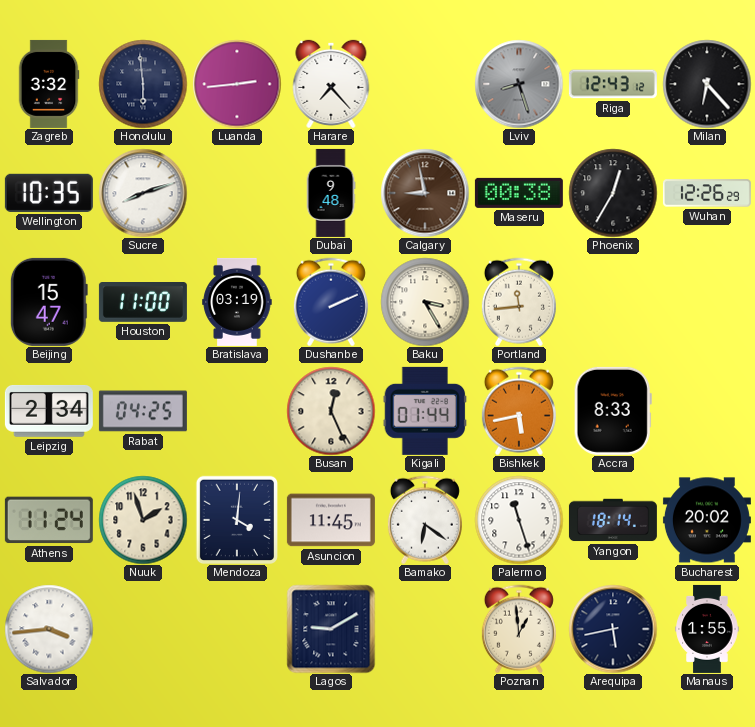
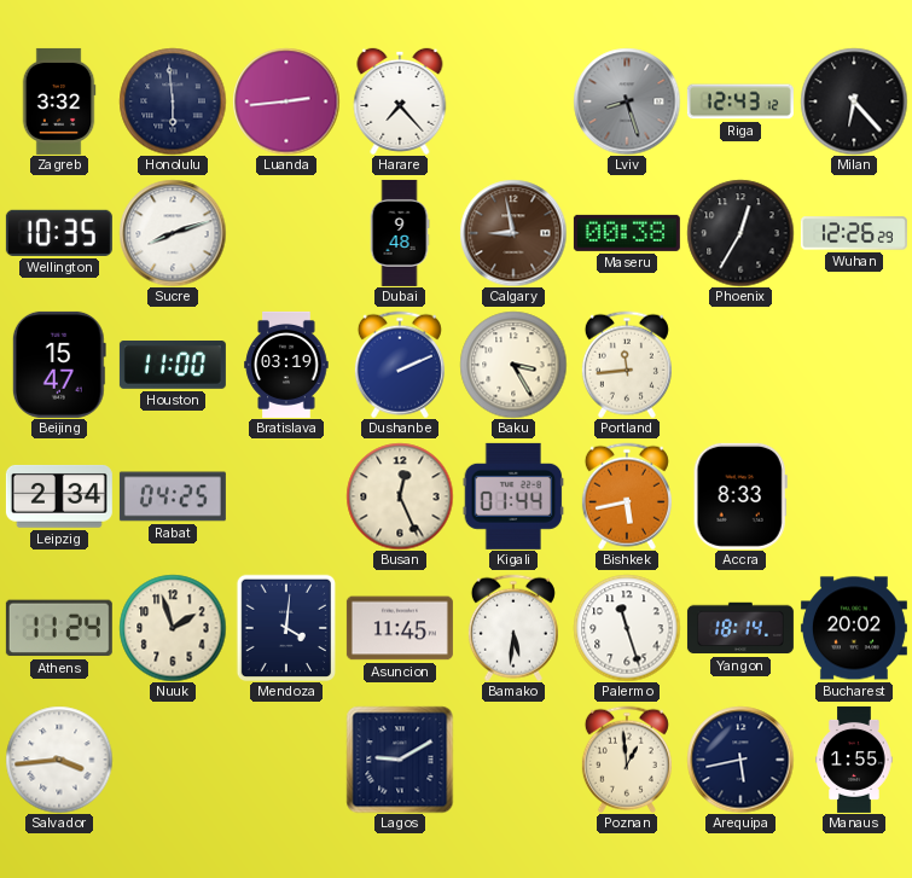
Bamako: 6:21 -> 5:31 (513, 628)
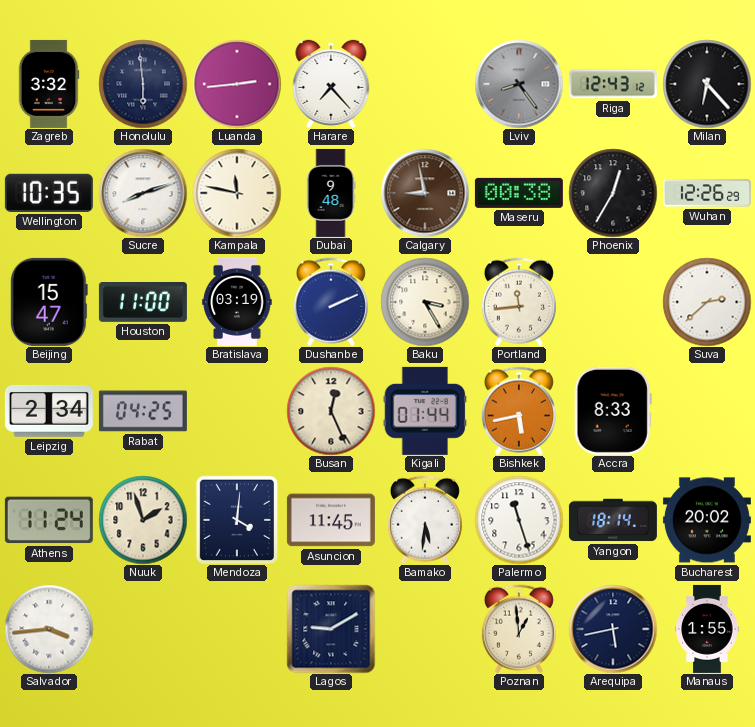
Lviv: 8:27 -> 8:24 (519, 84)
Kampala: none -> 11:47 (237, 193)
Suva: none -> 2:38 (707, 302)
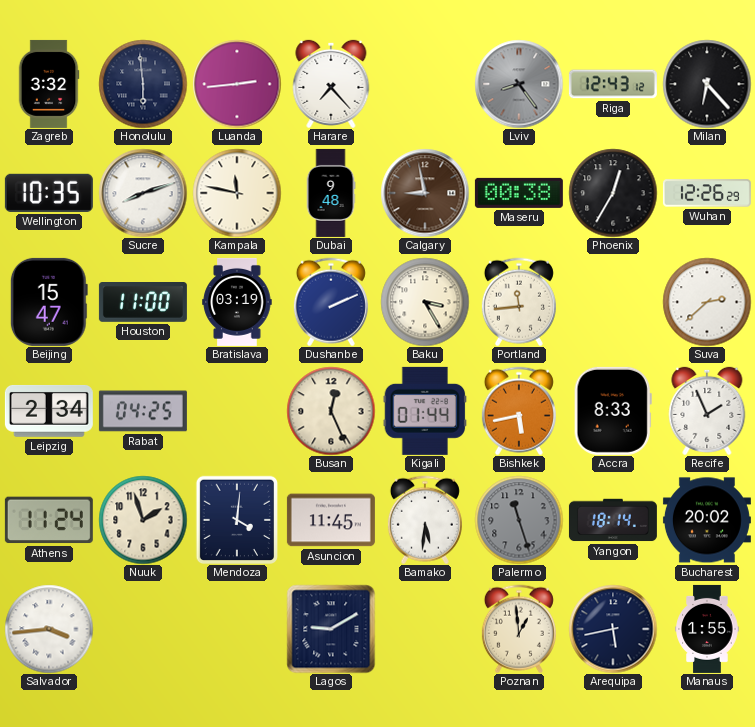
Recife: none -> 1:56 (707, 411)
Palermo dial: white -> grey (519, 520)
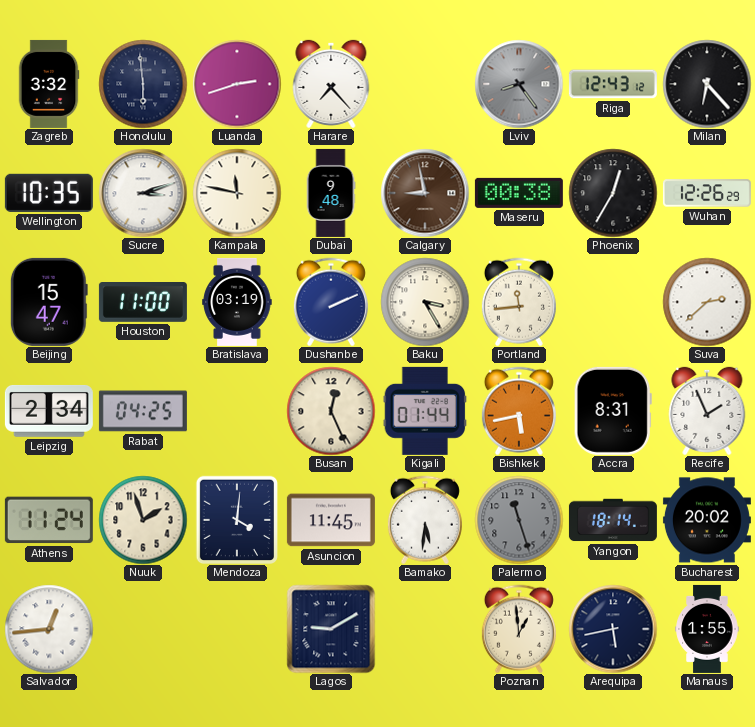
Luanda: 2:44 -> 2:42 (237, 84)
Sucre: 8:12 -> 3:12 (143, 193)
Accra: 8:33 -> 8:31 (613, 411)
Salvador: 3:44 -> 12:44 (49, 629)
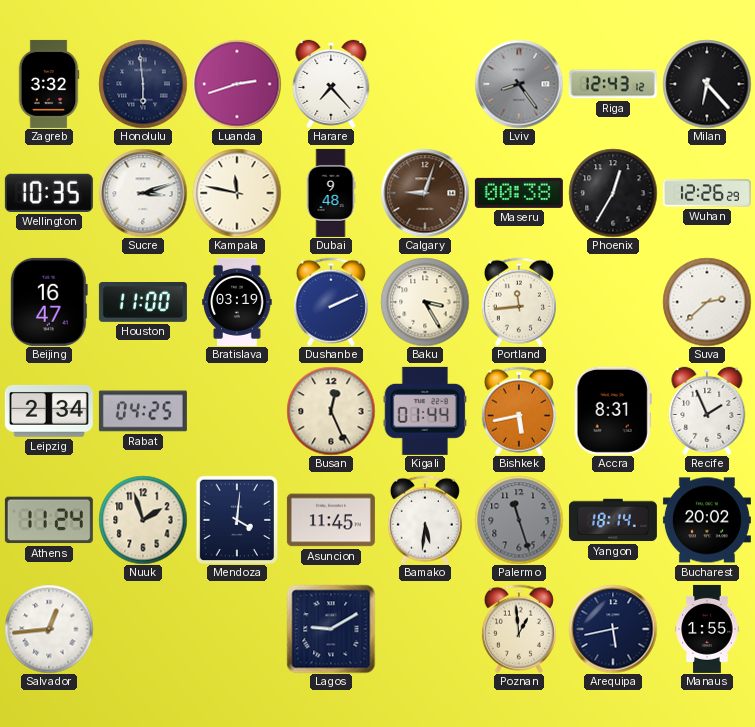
Calgary: 8:58 -> 9:03 (425, 193)
Beijing: 15:47 -> 16:47 (49, 302)
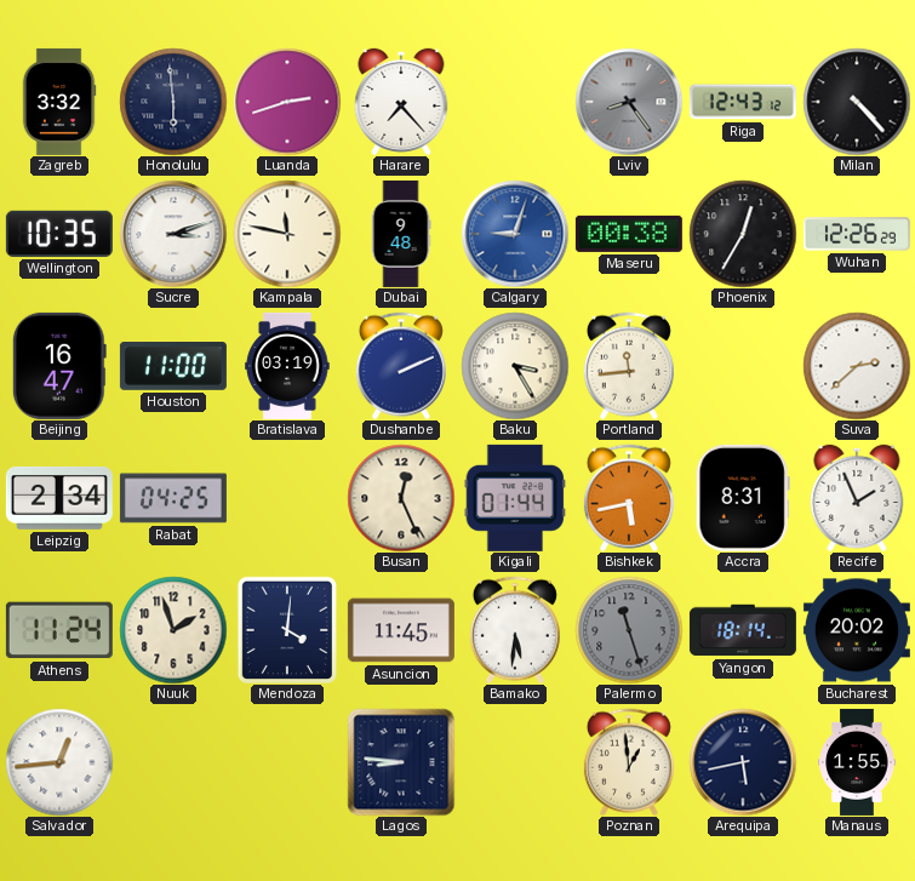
Milan: 6:23 -> 4:23 (857, 102)
Calgary dial: brown -> blue (515, 234)
Lagos: 9:10 -> 8:46 (401, 762)
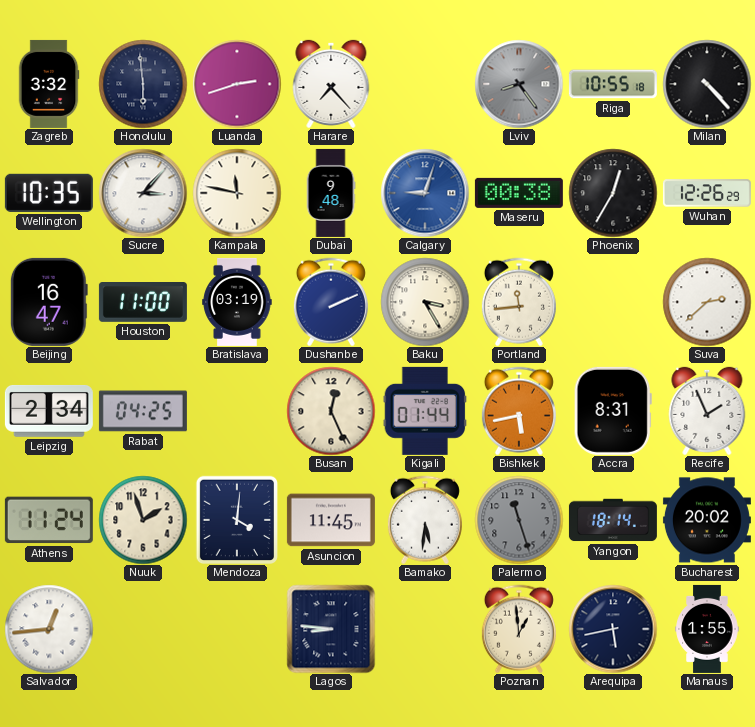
Riga: 12:43 -> 10:55 (613, 84)
Sucre: 3:12 -> 3:07 (143, 193)
